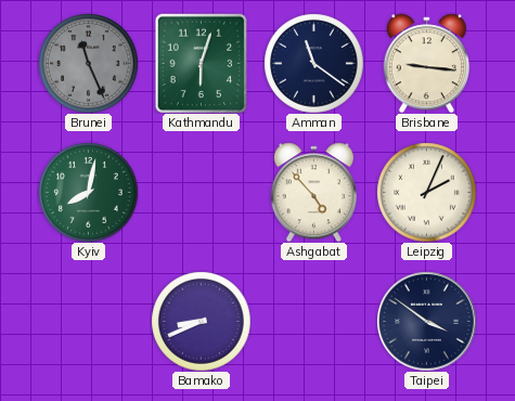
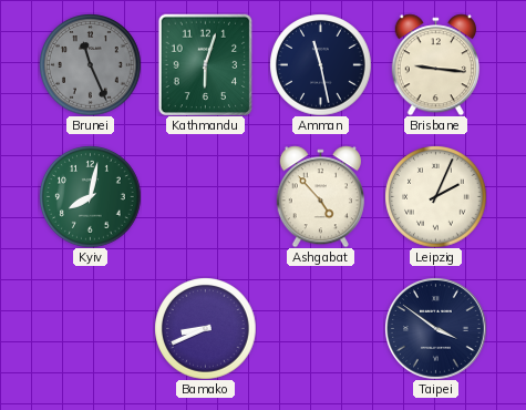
Amman: 11:21 -> 11:28 (320, 64)
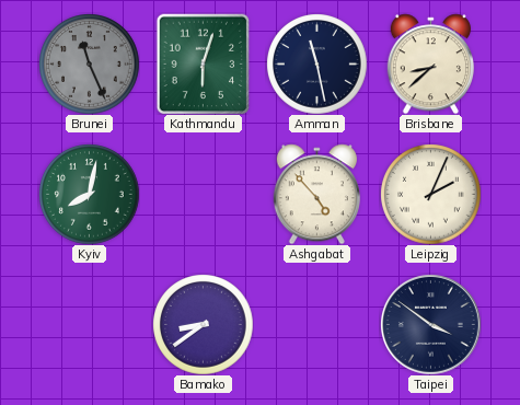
Brisbane: 9:16 -> 8:38 (430, 63)
Bamako: 8:41 -> 8:39 (203, 324)
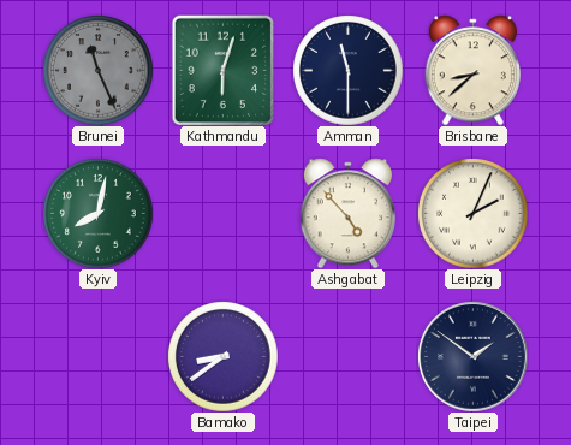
Amman: 11:28 -> 11:30 (347, 70)
Taipei: 3:51 -> 1:51 (474, 357)
